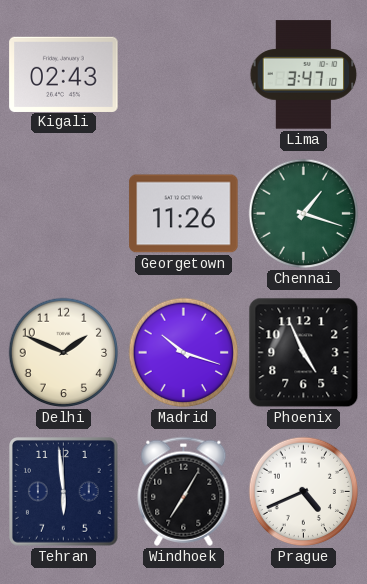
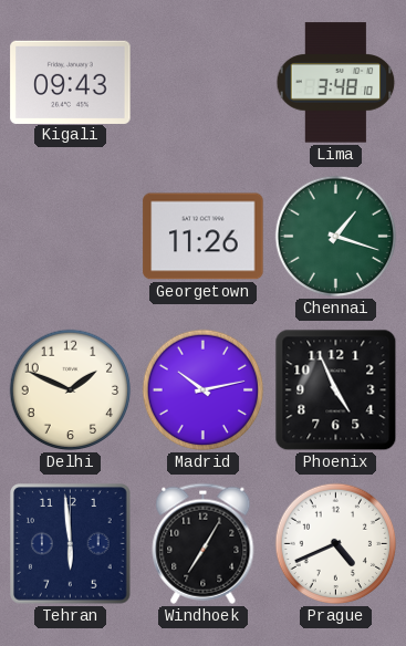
Kigali: 02:43 -> 09:43 (71, 82)
Lima: 3:47 -> 3:48 (336, 83)
Madrid: 10:18 -> 10:13 (204, 390)
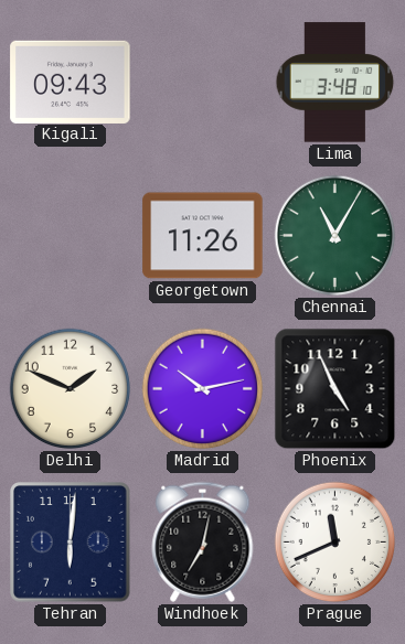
Chennai: 1:18 -> 11:05 (335, 236)
Tehran: 5:59 -> 6:01 (71, 543)
Windhoek: 7:05 -> 7:02 (203, 541)
Prague: 4:41 -> 11:41 (335, 543)
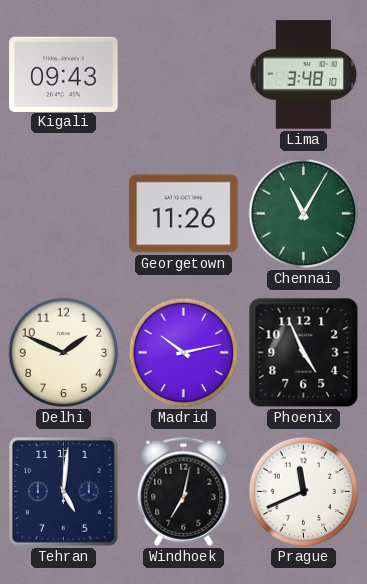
Tehran: 6:01 -> 5:01 (64, 492)
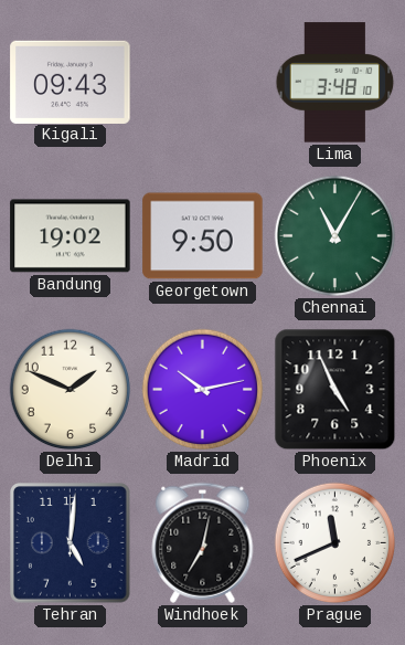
Bandung: none -> 19:02 (71, 236)
Georgetown: 11:26 -> 9:50 (203, 236)
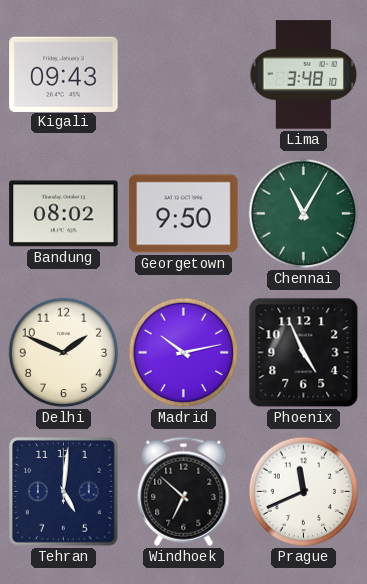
Bandung: 19:02 -> 08:02 (64, 214)
Windhoek: 7:02 -> 6:52 (184, 491)
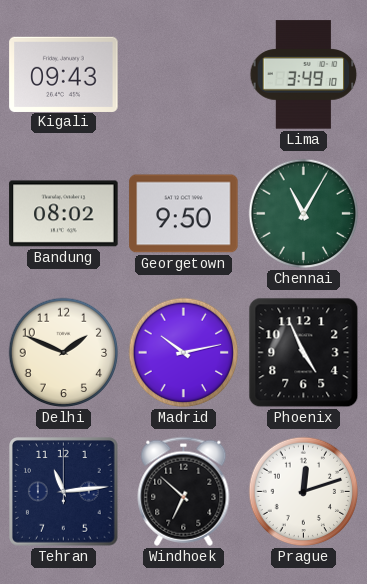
Lima: 3:48 -> 3:49 (304, 75)
Tehran: 5:01 -> 11:14 (64, 492)
Prague: 11:41 -> 12:12 (304, 492)
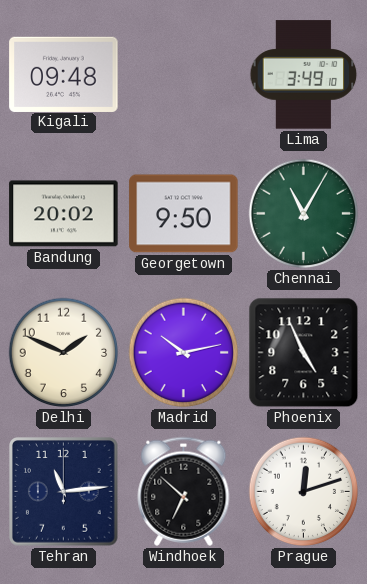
Kigali: 09:43 -> 09:48 (64, 74)
Bandung: 08:02 -> 20:02 (64, 214)
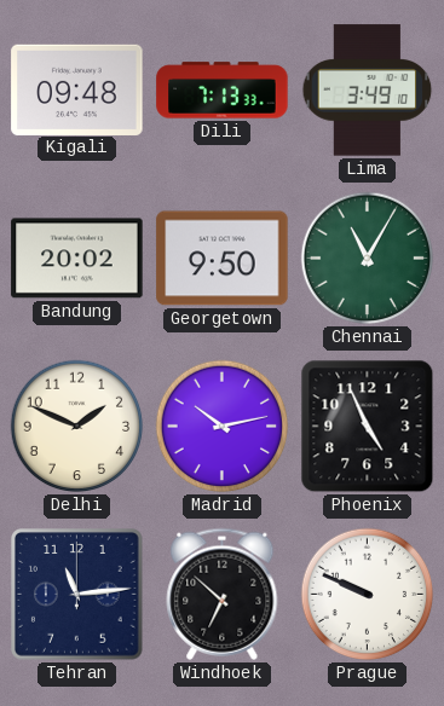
Dili: none -> 7:13 (223, 91)
Prague: 12:12 -> 9:49 (368, 595)
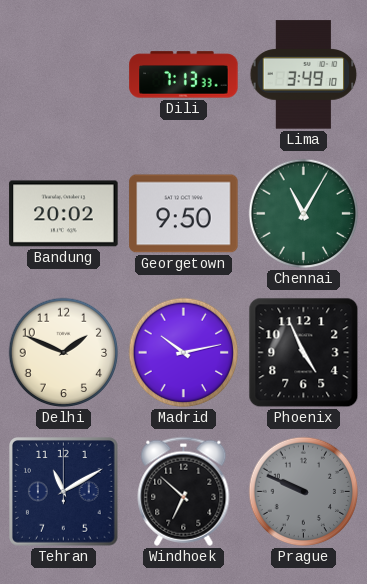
Kigali: 09:48 -> none (77, 89)
Tehran: 11:14 -> 11:10 (64, 492)
Prague dial: white -> grey (304, 492)
